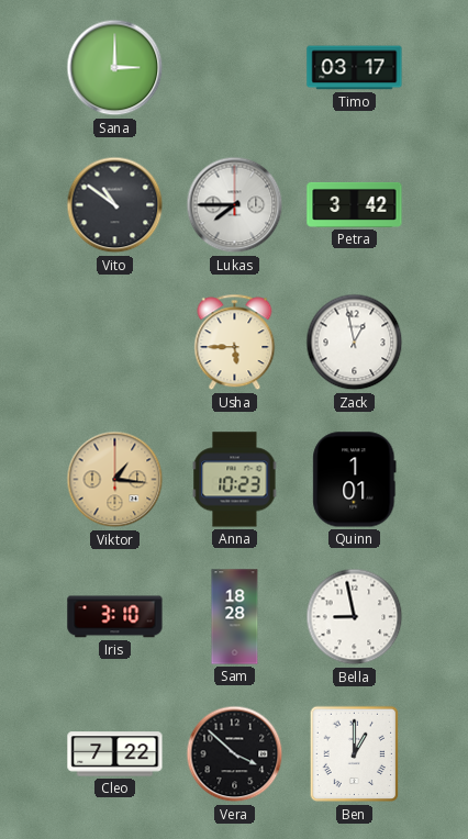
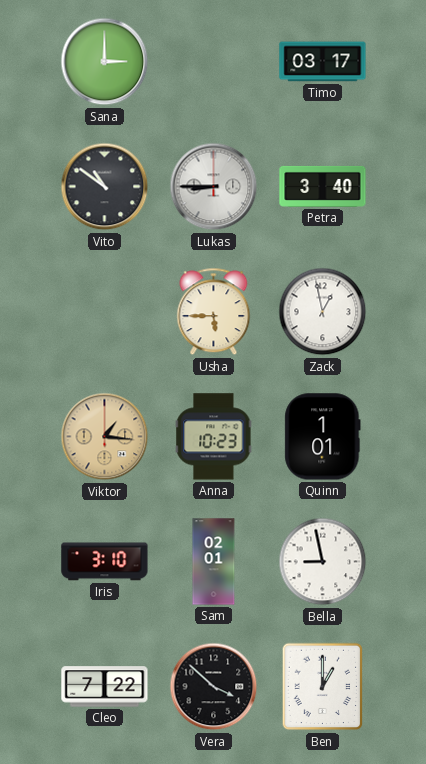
Lukas: 7:45 -> 8:45 (214, 187)
Petra: 3:42 -> 3:40 (323, 186)
Sam: 18:28 -> 02:01 (214, 562)
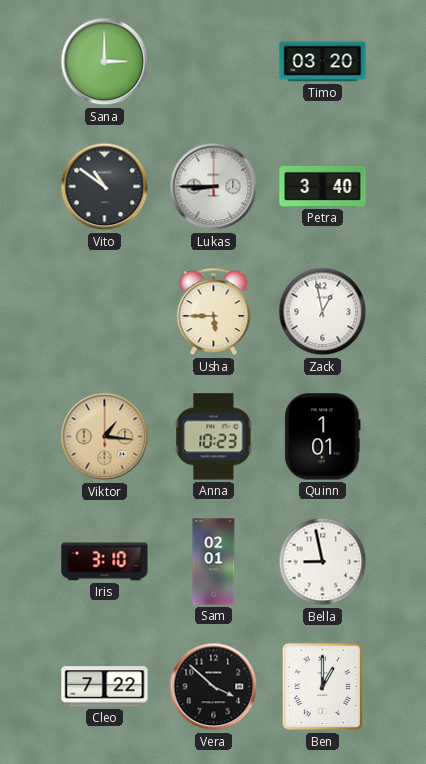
Timo: 03:17 -> 03:20 (323, 62)
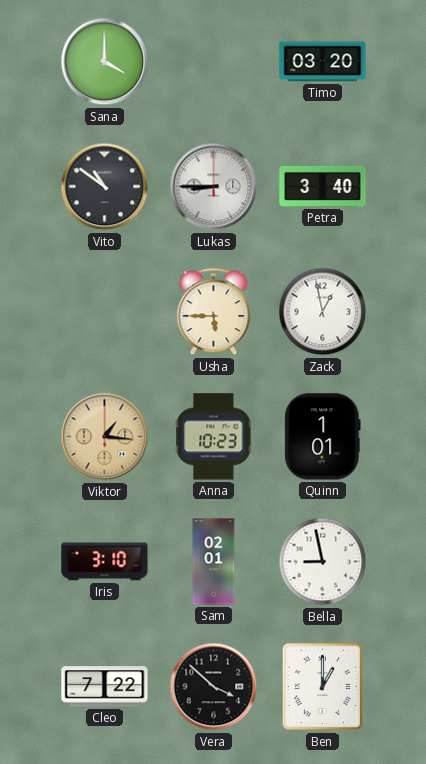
Sana: 3:00 -> 4:00 (105, 62)
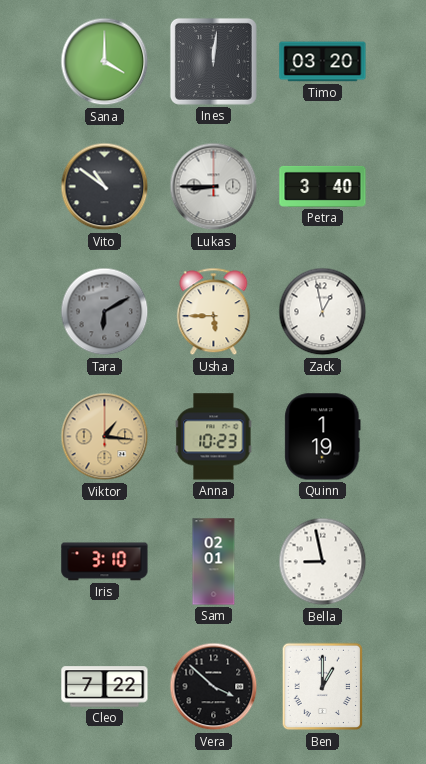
Ines: none -> 12:01 (213, 61)
Tara: none -> 6:10 (105, 312)
Quinn: 1:01 -> 1:19 (323, 437)
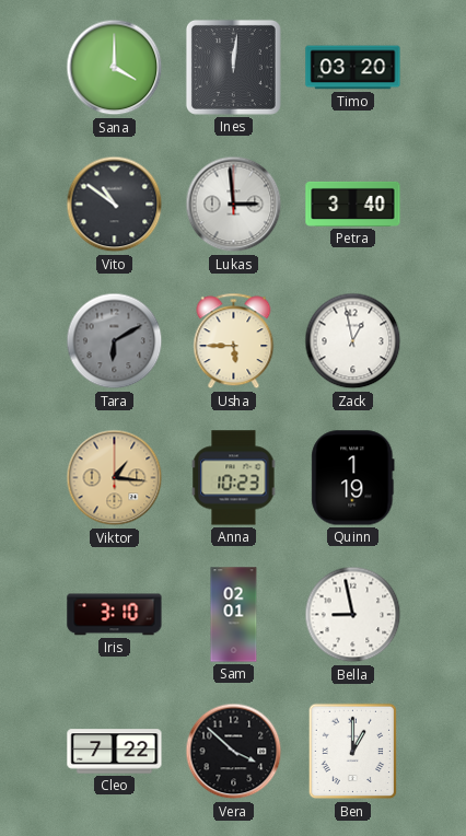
Lukas: 8:45 -> 2:59 (234, 205)
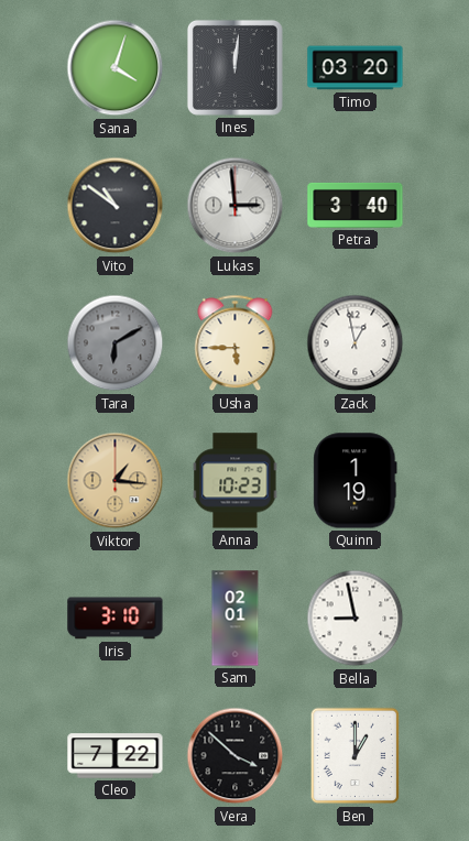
Sana: 4:00 -> 4:03 (116, 68)
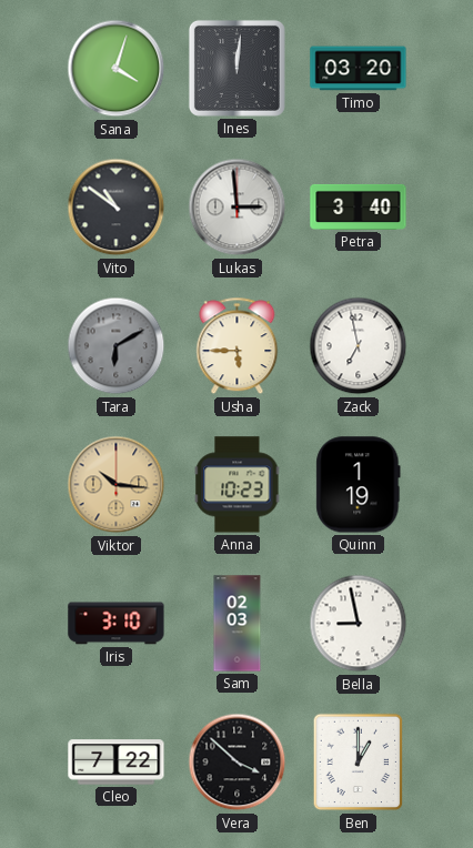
Zack: 12:58 -> 6:58 (359, 346)
Viktor: 1:16 -> 10:16 (117, 485)
Sam: 02:01 -> 02:03 (238, 624)
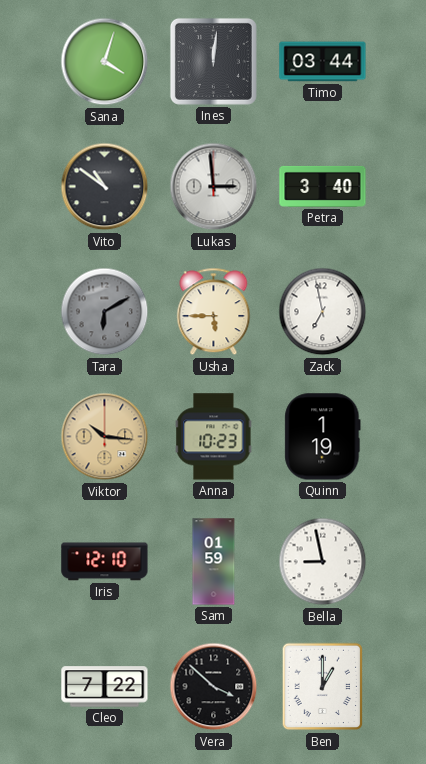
Timo: 03:20 -> 03:44 (323, 62)
Iris: 3:10 -> 12:10 (105, 562)
Sam: 02:03 -> 01:59 (214, 562)
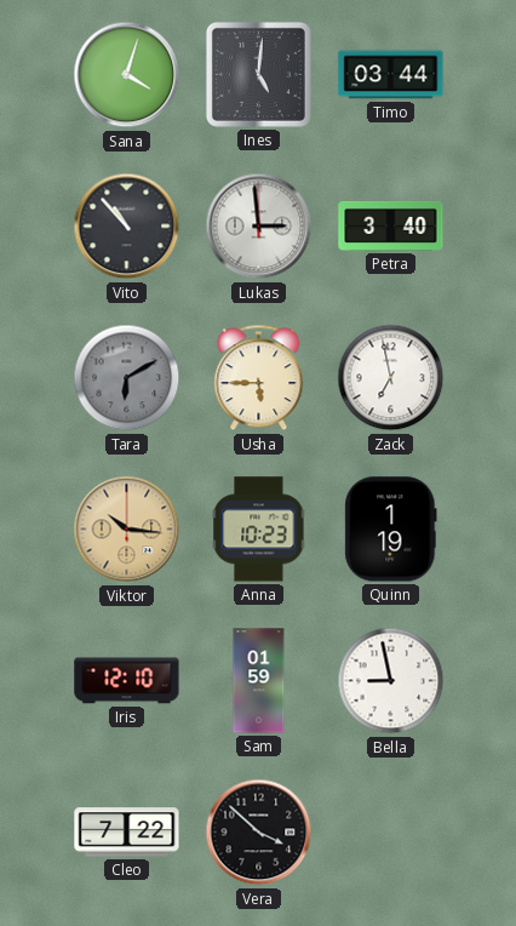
Ines: 12:01 -> 5:01 (258, 74)
Vito: 10:51 -> 10:53 (127, 227)
Ben: 1:00 -> none (323, 687)
